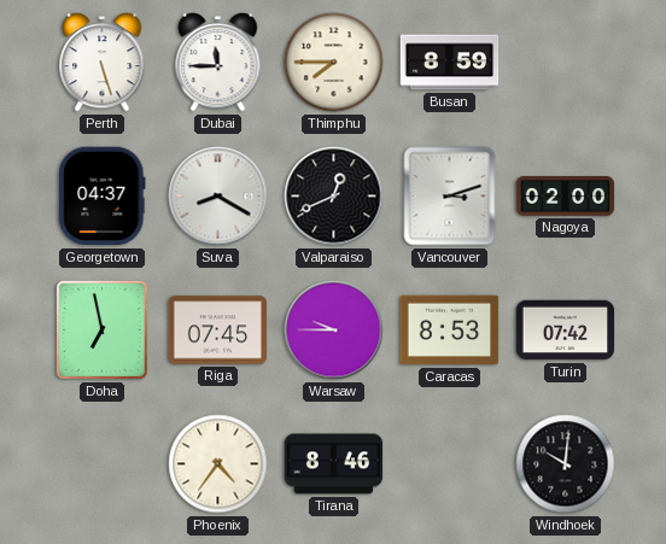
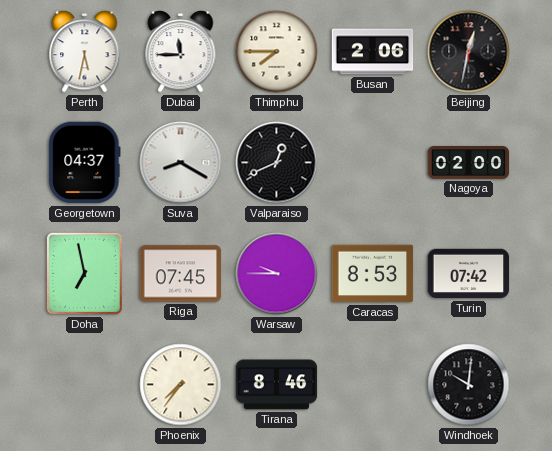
Perth: 5:27 -> 5:32 (85, 52)
Busan: 8:59 -> 2:06 (373, 52)
Beijing: none -> 12:32 (469, 52)
Vancouver: 3:12 -> none (450, 197)
Phoenix: 4:36 -> 7:36 (181, 385)
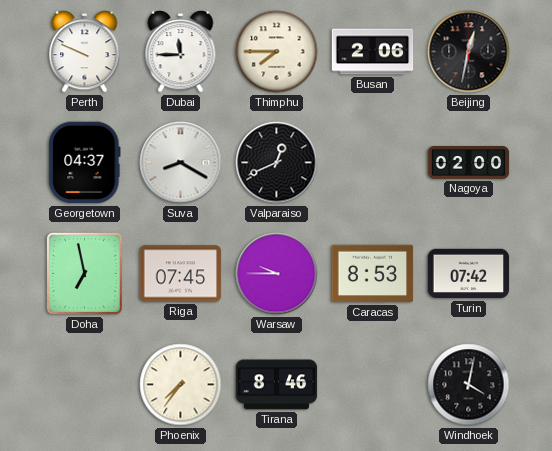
Perth: 5:32 -> 9:49 (85, 52)
Windhoek: 10:01 -> 4:02 (469, 385)
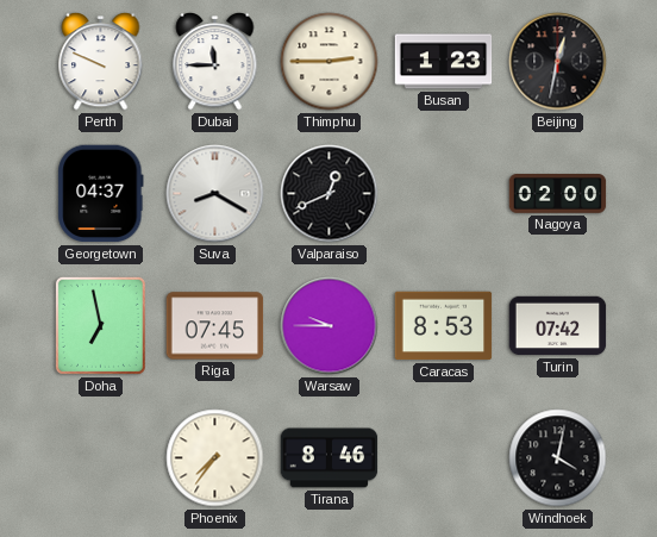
Thimphu: 7:45 -> 2:45 (330, 62)
Busan: 2:06 -> 1:23 (444, 62)
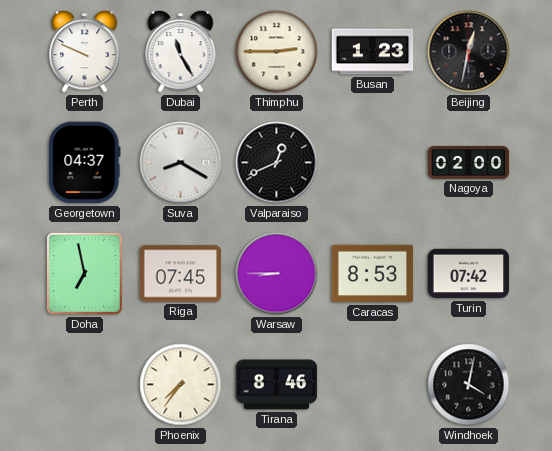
Dubai: 11:45 -> 11:25 (181, 52)
Warsaw: 9:45 -> 8:45 (277, 274)
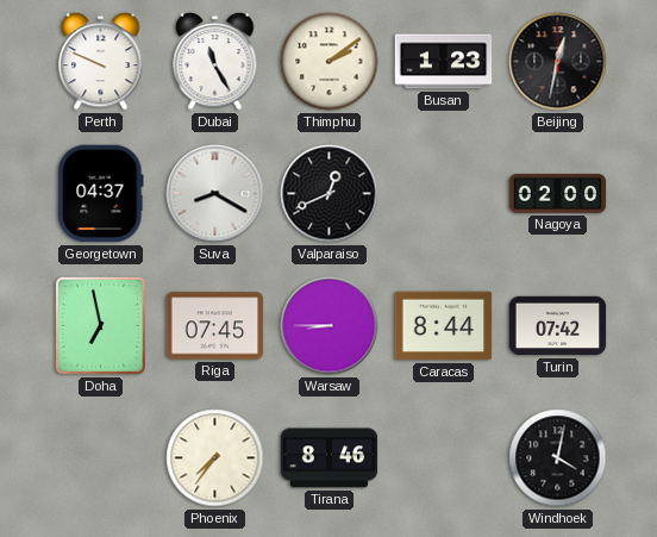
Thimphu: 2:45 -> 2:09 (330, 62)
Caracas: 8:53 -> 8:44 (444, 326)
